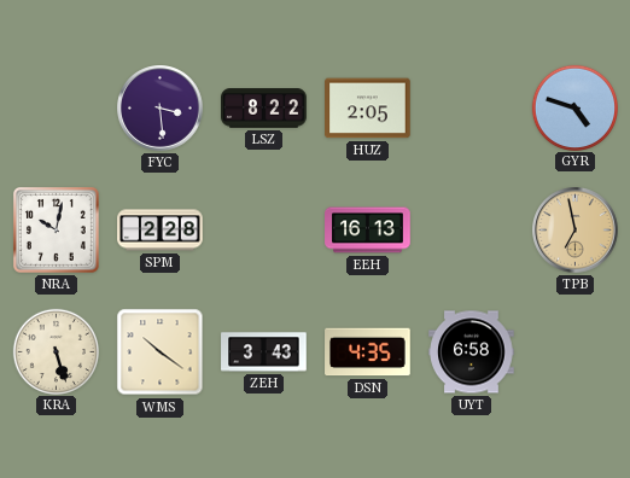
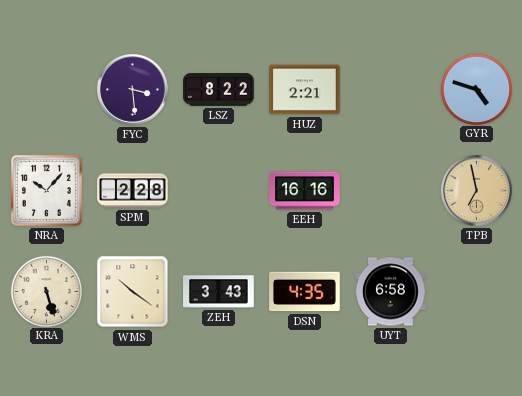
HUZ: 2:05 -> 2:21 (305, 90)
NRA: 10:02 -> 10:07 (46, 190)
EEH: 16:13 -> 16:16 (305, 191)
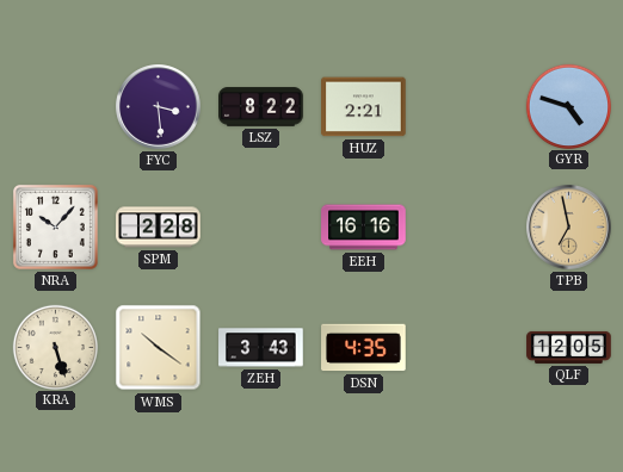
UYT: 6:58 -> none (391, 292)
QLF: none -> 12:05 (569, 347)
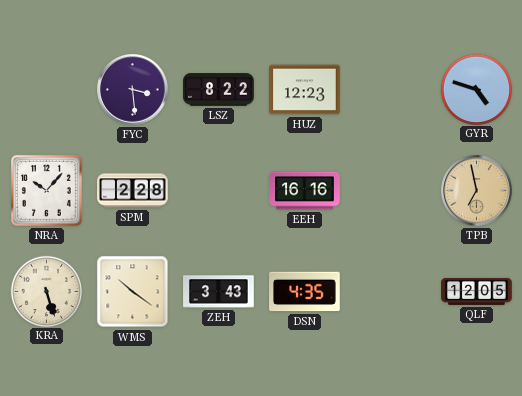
HUZ: 2:21 -> 12:23 (305, 90)
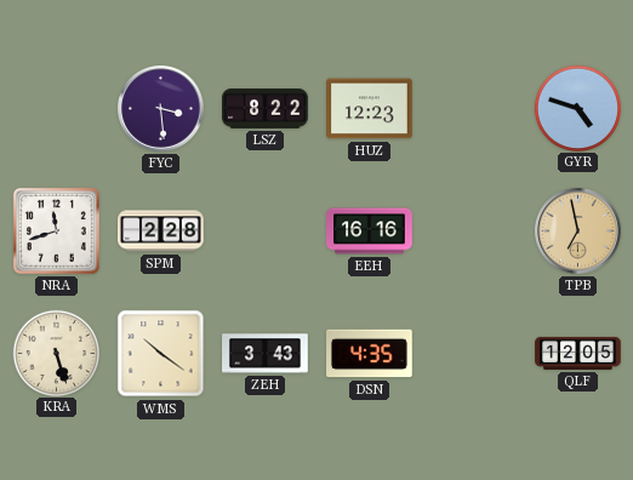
NRA: 10:07 -> 11:42 (56, 230)
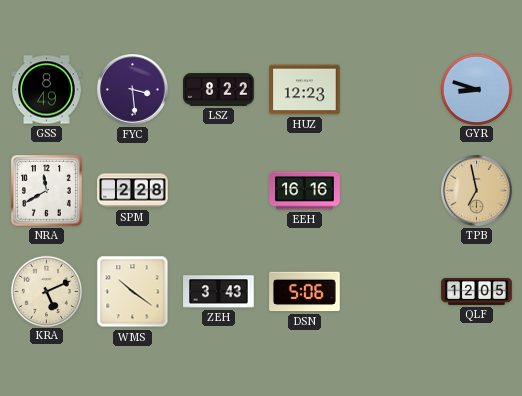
GSS: none -> 8:49 (47, 90)
GYR: 4:48 -> 8:48 (476, 89)
NRA: 11:42 -> 11:40 (46, 190)
KRA: 5:27 -> 5:11 (46, 291)
DSN: 4:35 -> 5:06 (305, 292)
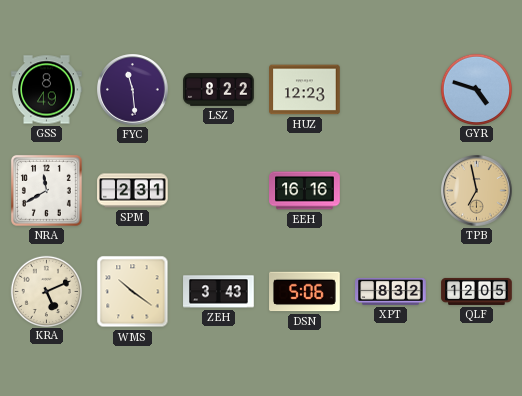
FYC: 3:29 -> 11:29 (133, 90)
GYR: 8:48 -> 4:48 (476, 89)
SPM: 2:28 -> 2:31 (133, 191)
XPT: none -> 8:32 (391, 291)
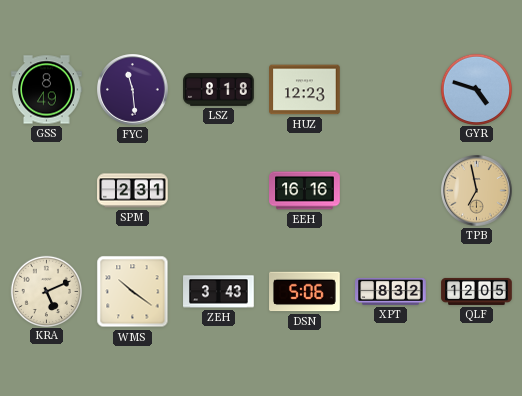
LSZ: 8:22 -> 8:18 (219, 90)
NRA: 11:40 -> none (46, 190)
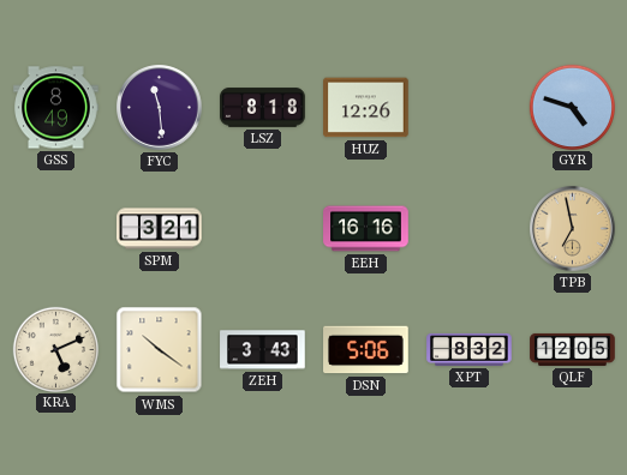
HUZ: 12:23 -> 12:26 (366, 108)
SPM: 2:31 -> 3:21 (160, 229)
